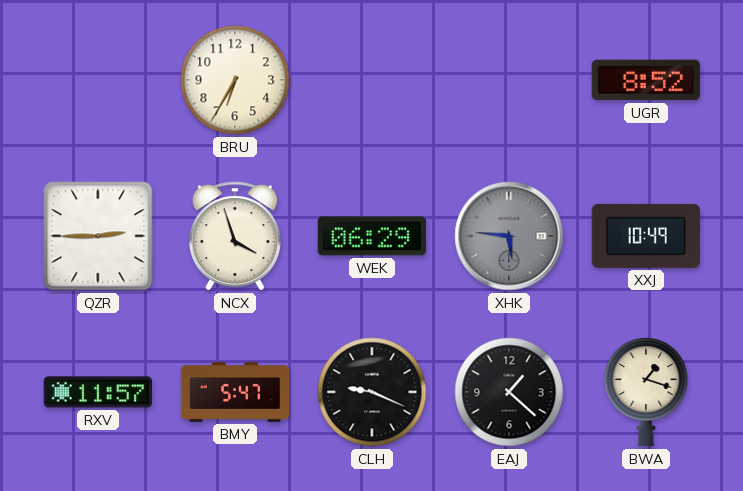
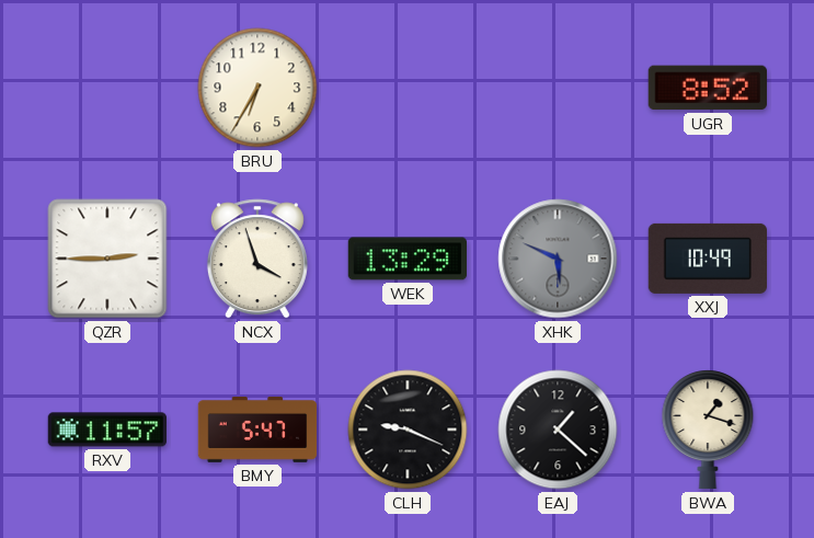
WEK: 06:29 -> 13:29 (406, 259)
XHK: 5:46 -> 5:49 (558, 259)
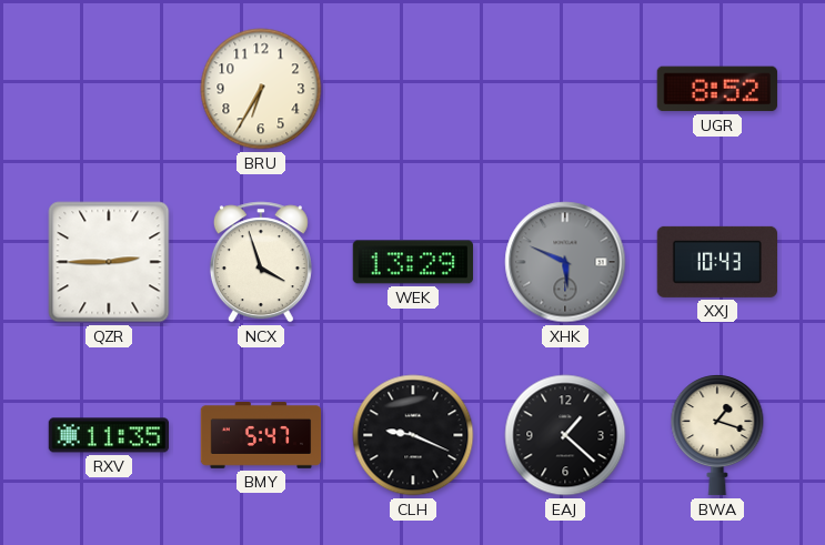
XXJ: 10:49 -> 10:43 (716, 262)
RXV: 11:57 -> 11:35 (108, 435)
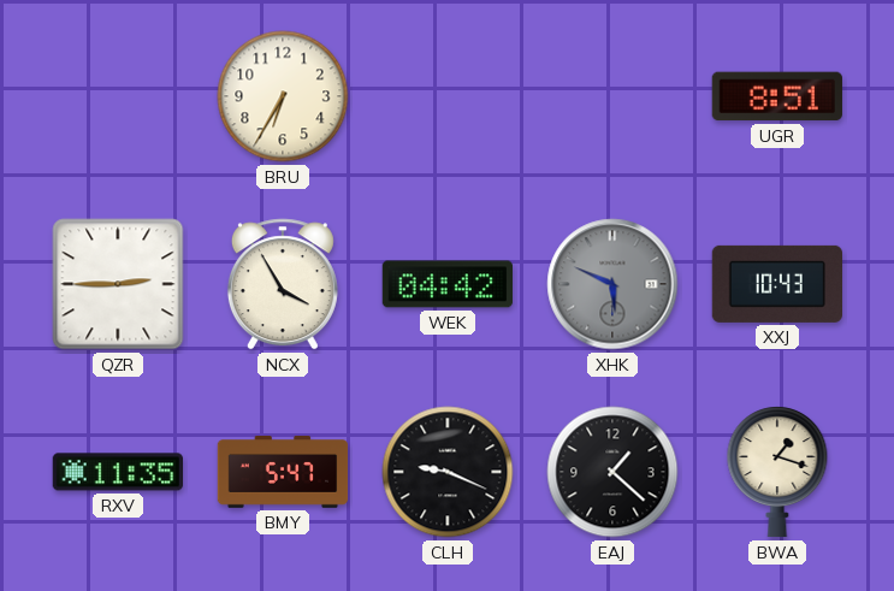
UGR: 8:52 -> 8:51 (777, 96)
NCX: 3:57 -> 3:55 (283, 284)
WEK: 13:29 -> 04:42 (446, 284)
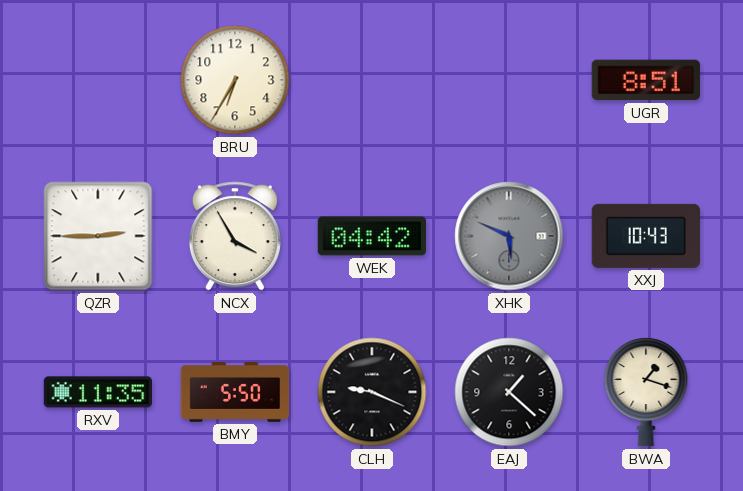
BMY: 5:47 -> 5:50 (235, 393)
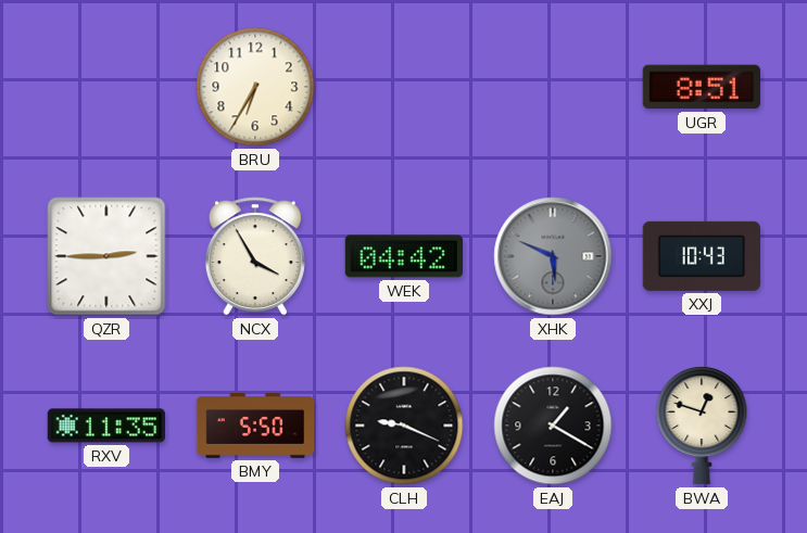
EAJ: 1:22 -> 1:20 (553, 426)
BWA: 1:18 -> 12:48 (702, 426)
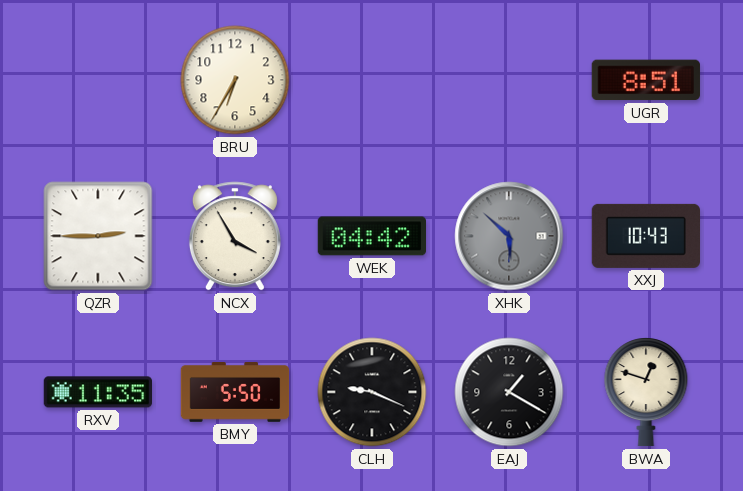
XHK: 5:49 -> 5:52 (509, 236)
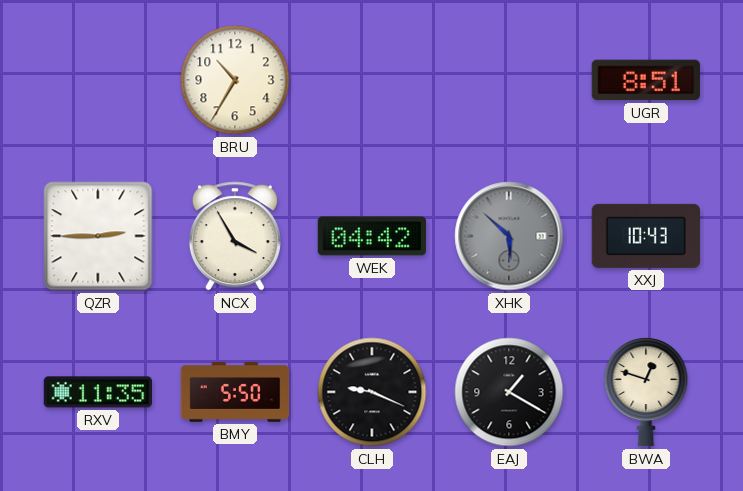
BRU: 6:35 -> 10:35 (235, 80)
